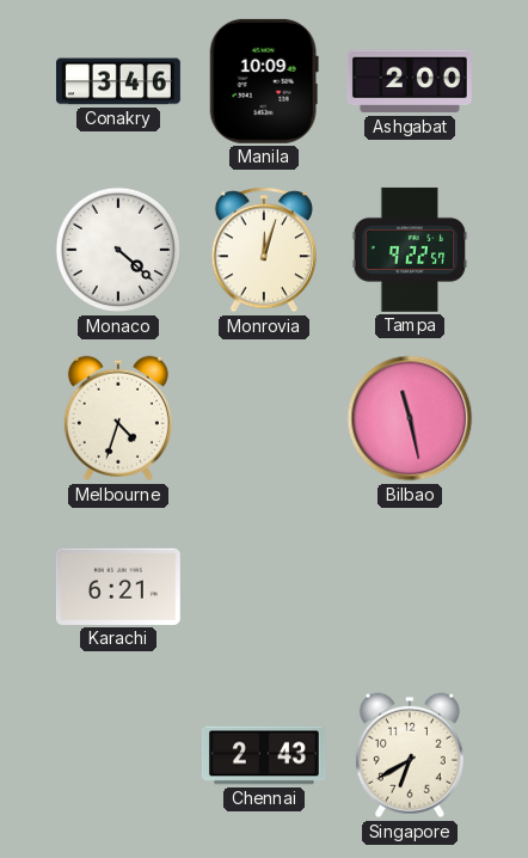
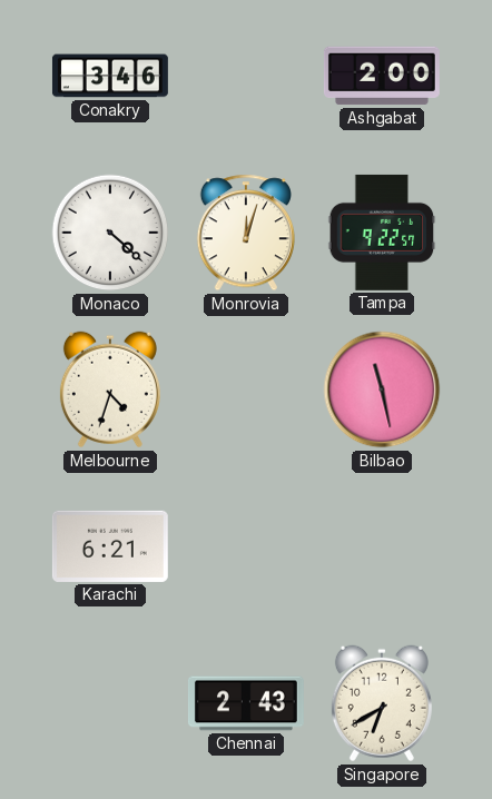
Manila: 10:09 -> none (264, 81)
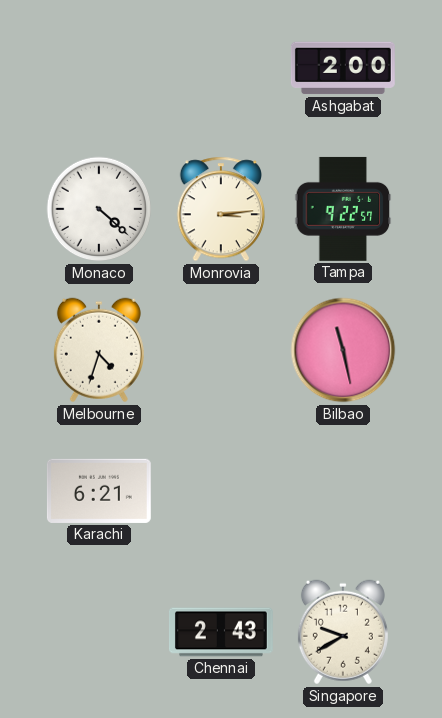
Conakry: 3:46 -> none (110, 76)
Monrovia: 12:03 -> 3:14 (221, 209)
Singapore: 6:40 -> 9:40 (343, 632)
